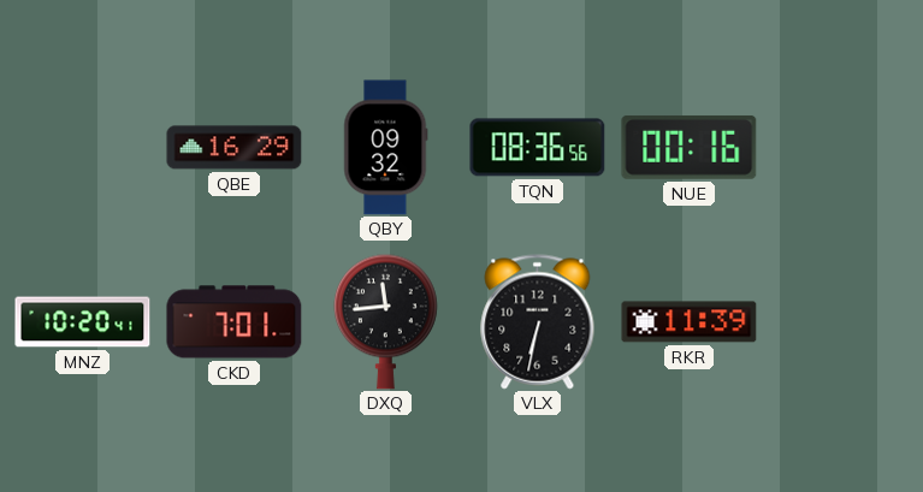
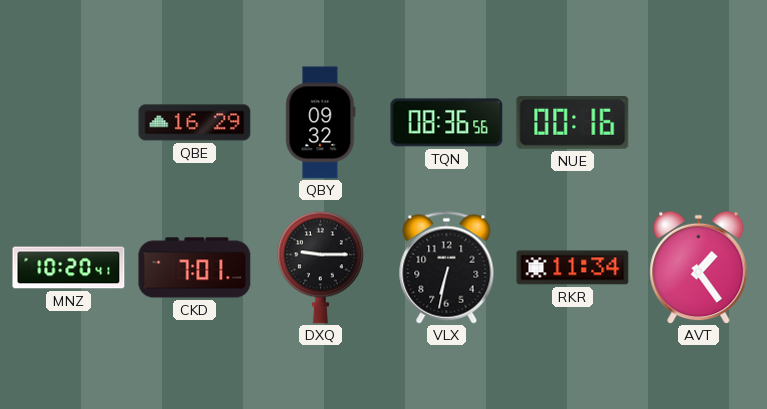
DXQ: 11:44 -> 9:15 (320, 267)
RKR: 11:39 -> 11:34 (573, 268)
AVT: none -> 1:24 (699, 267)
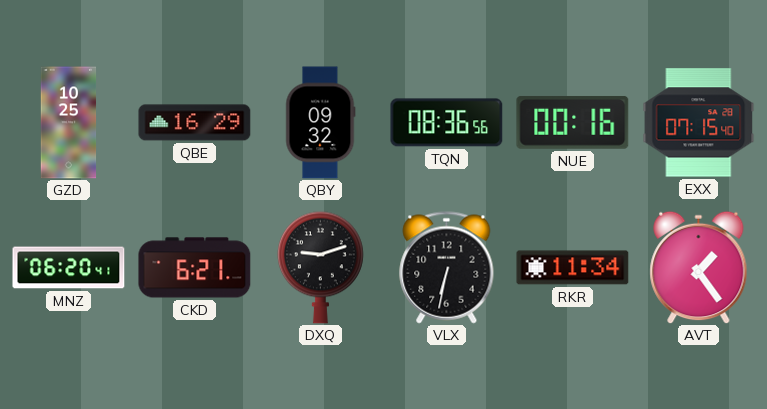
GZD: none -> 10:25 (69, 123)
EXX: none -> 07:15 (699, 123)
MNZ: 10:20 -> 06:20 (69, 268)
CKD: 7:01 -> 6:21 (195, 268)
DXQ: 9:15 -> 9:12 (320, 267)
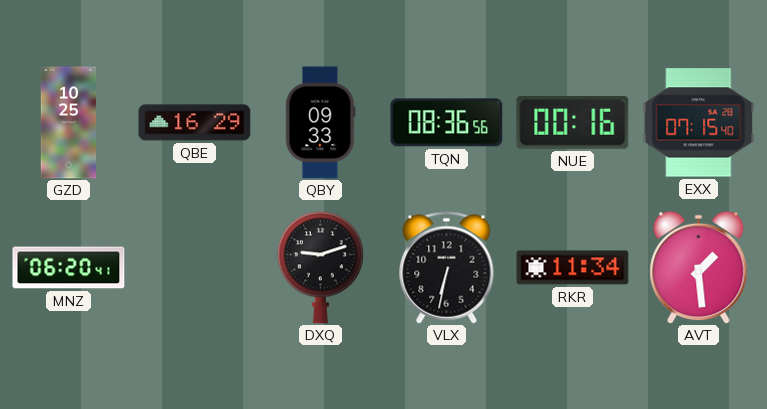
QBY: 09:32 -> 09:33 (321, 123)
CKD: 6:21 -> none (195, 268)
AVT: 1:24 -> 1:29 (699, 267)
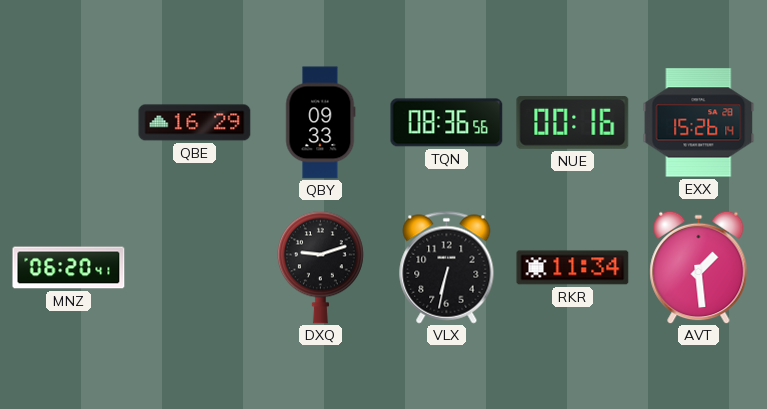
GZD: 10:25 -> none (69, 123)
EXX: 07:15 -> 15:26 (699, 123)
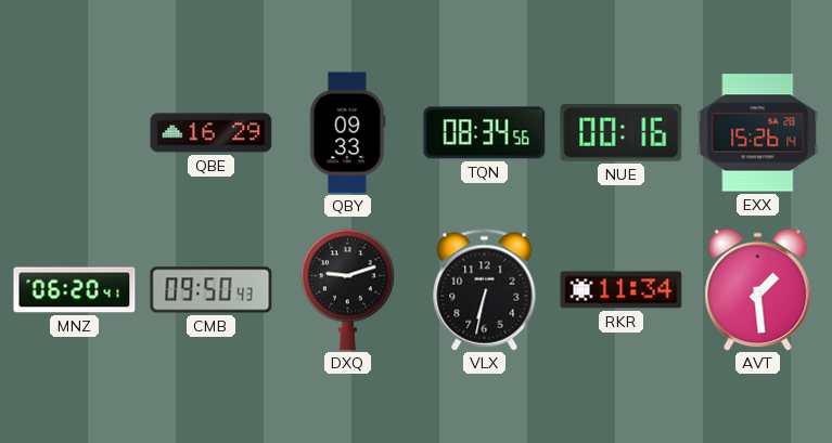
TQN: 08:36 -> 08:34 (485, 133)
CMB: none -> 09:50 (212, 290)
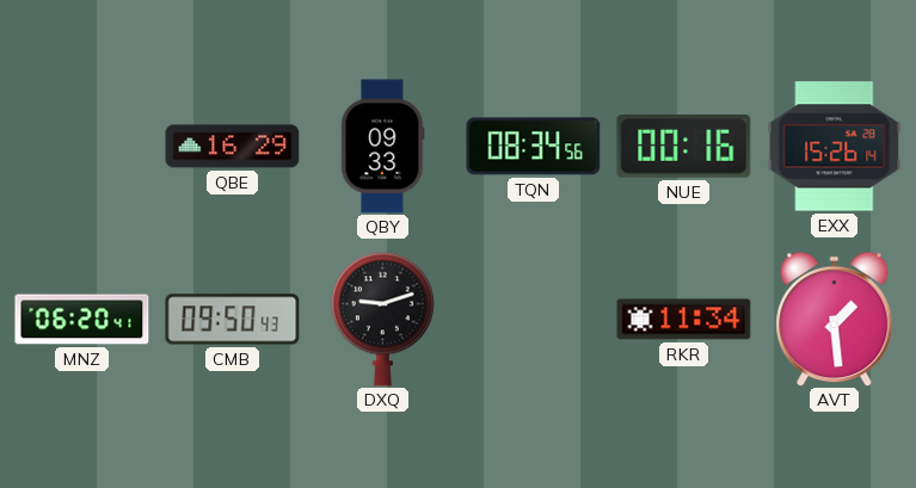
VLX: 6:32 -> none (485, 290)
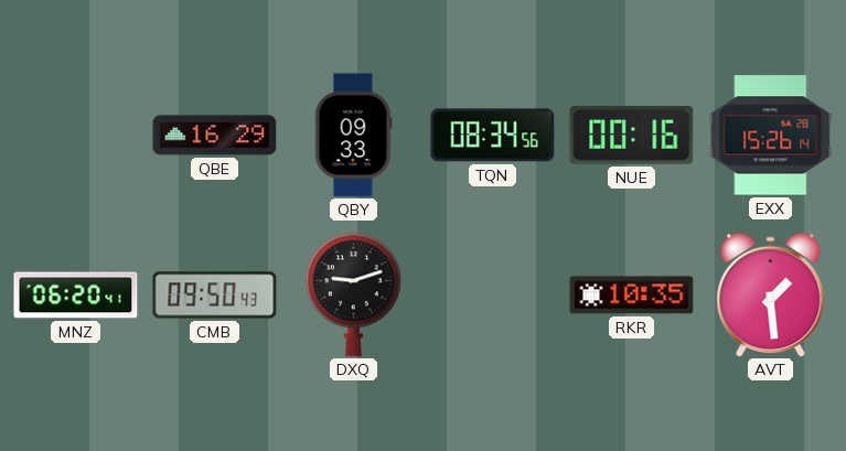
RKR: 11:34 -> 10:35 (632, 296)
